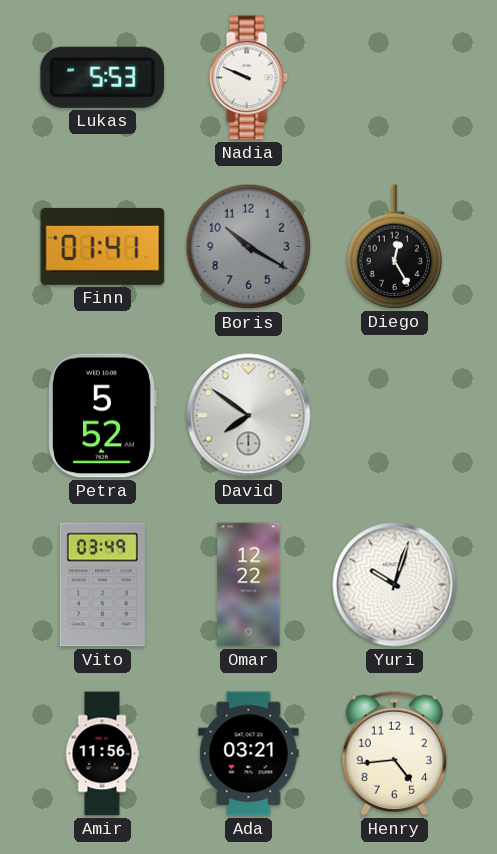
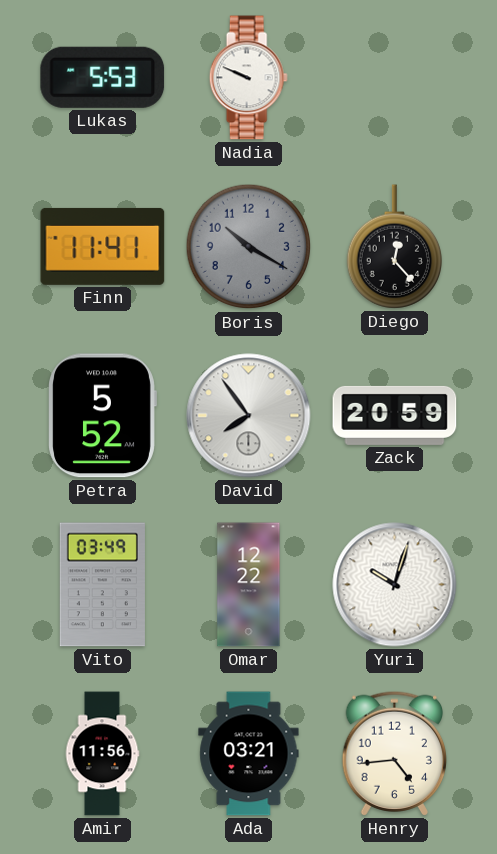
Finn: 01:41 -> 11:41 (103, 246)
Diego: 12:25 -> 12:23 (394, 247)
David: 7:51 -> 7:54 (249, 416)
Zack: none -> 20:59 (395, 415)
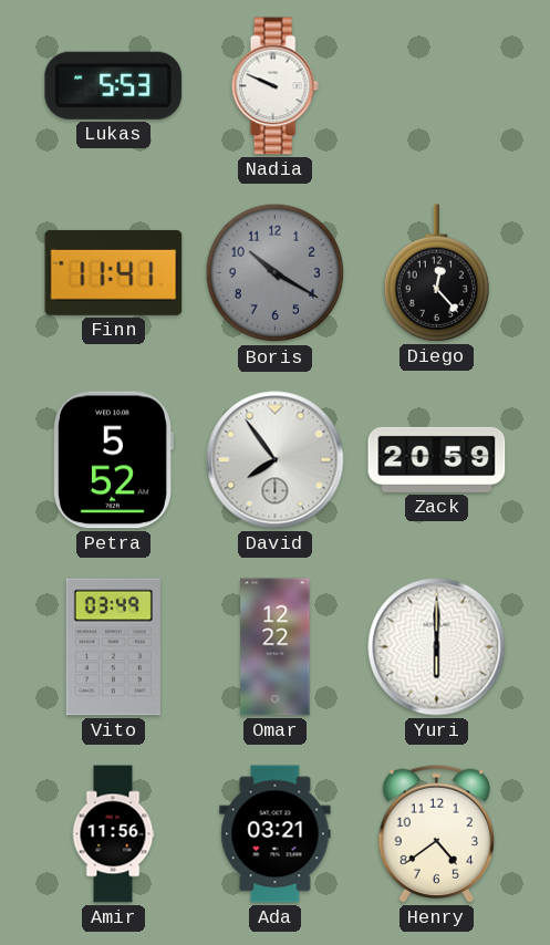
Yuri: 10:03 -> 6:00 (437, 647)
Henry: 4:44 -> 4:39 (436, 833)
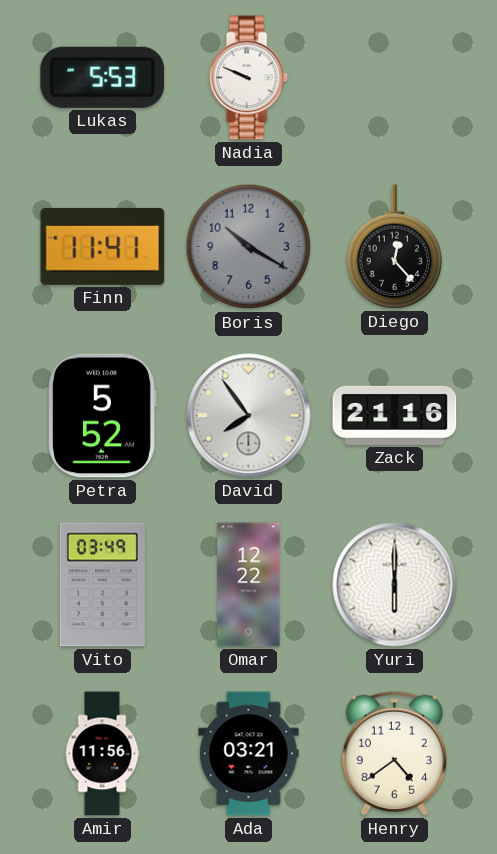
Zack: 20:59 -> 21:16 (395, 415)
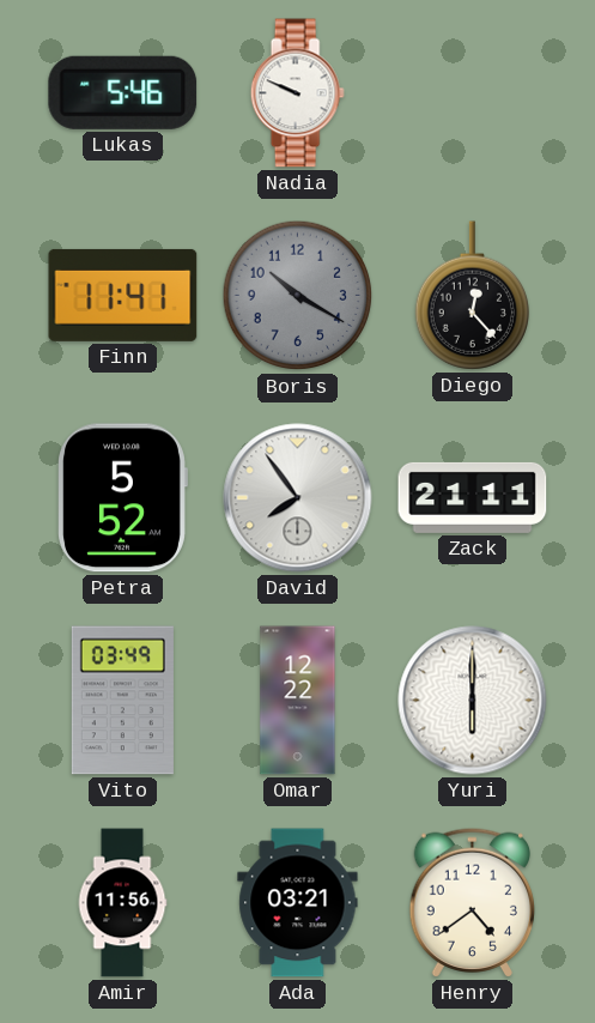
Lukas: 5:53 -> 5:46 (123, 92)
Zack: 21:16 -> 21:11 (473, 497)
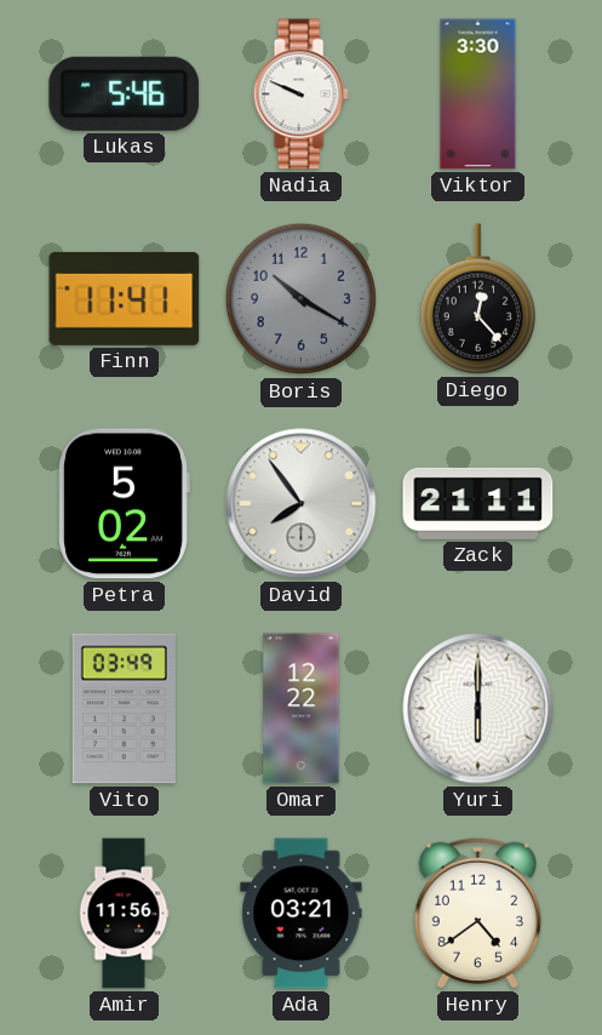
Viktor: none -> 3:30 (478, 95)
Petra: 5:52 -> 5:02 (124, 504)
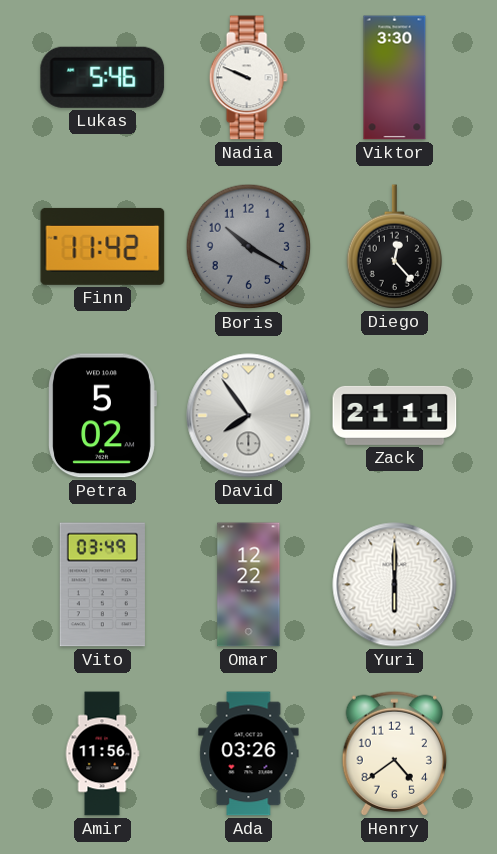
Finn: 11:41 -> 11:42 (103, 246)
Ada: 03:21 -> 03:26 (249, 754)
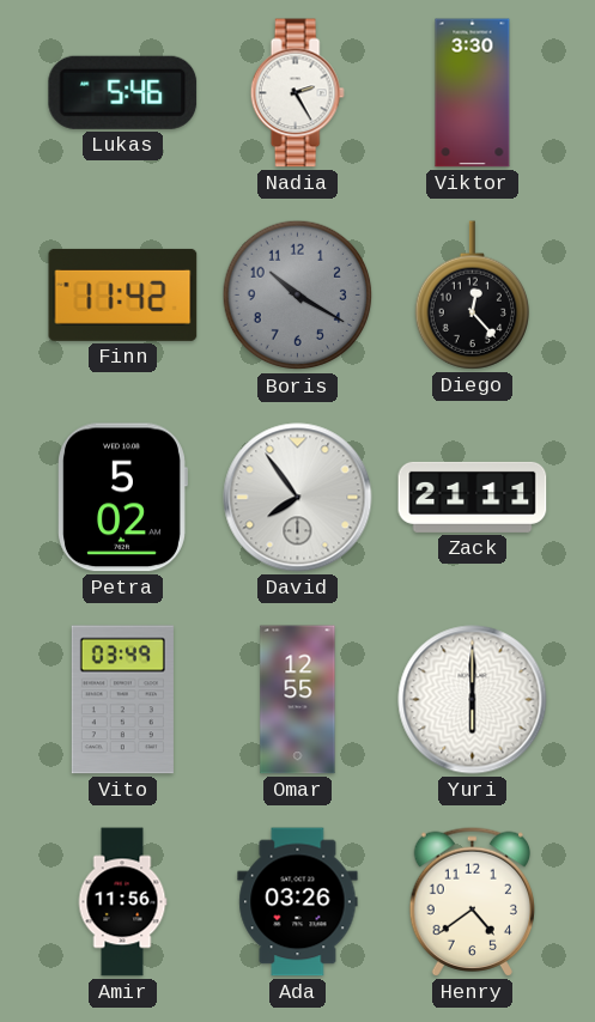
Nadia: 9:49 -> 2:25 (297, 93)
Omar: 12:22 -> 12:55 (298, 700)
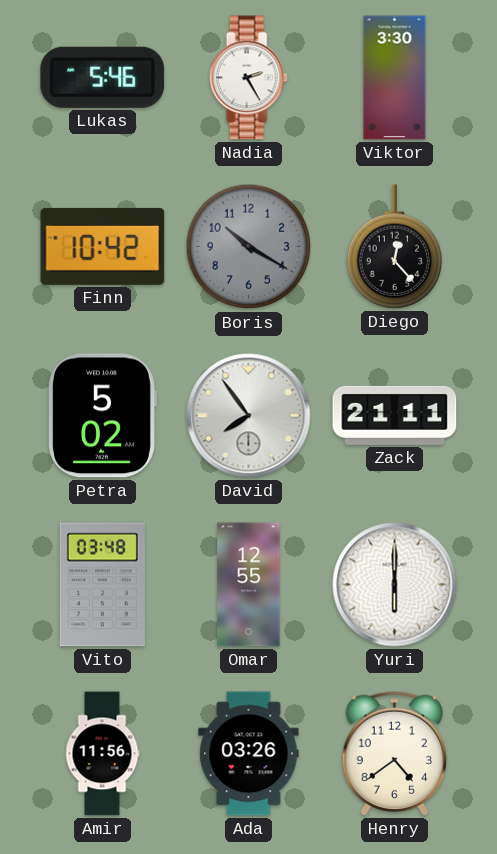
Finn: 11:42 -> 10:42 (103, 246)
Vito: 03:49 -> 03:48 (102, 585)
